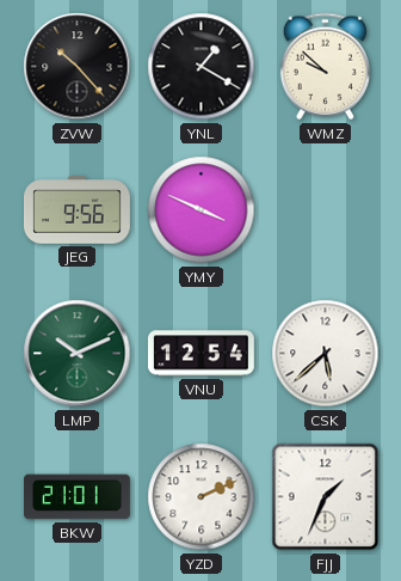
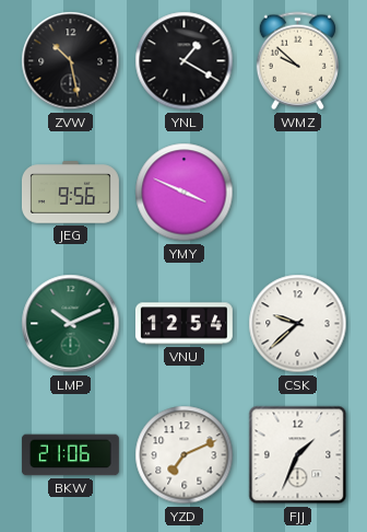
ZVW: 10:23 -> 10:28 (71, 61)
CSK: 5:38 -> 9:38 (298, 324)
BKW: 21:01 -> 21:06 (70, 455)
YZD: 2:11 -> 7:11 (185, 455)
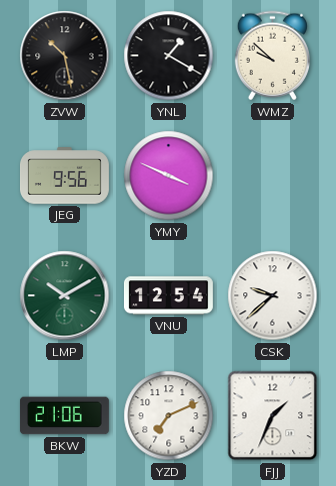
LMP: 10:11 -> 10:10 (65, 296)
